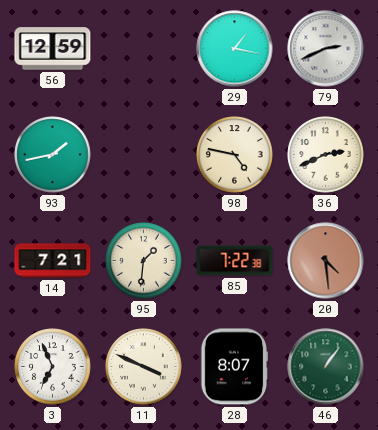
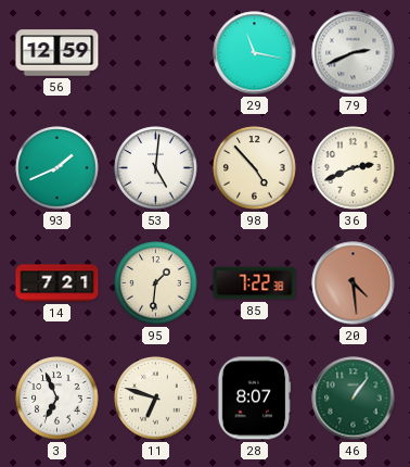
29: 1:17 -> 11:17 (255, 53)
93: 1:43 -> 1:41 (57, 168)
53: none -> 5:01 (156, 168)
98: 4:47 -> 4:53 (255, 168)
11: 3:49 -> 6:48 (156, 399)
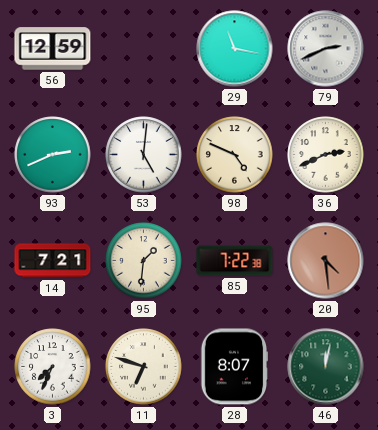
93: 1:41 -> 2:41 (53, 155)
98: 4:53 -> 4:49 (235, 155)
3: 6:56 -> 7:34 (53, 367)
46: 1:06 -> 12:02 (326, 367)
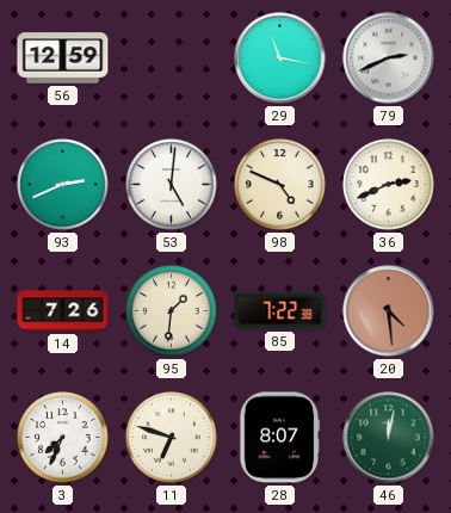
14: 7:21 -> 7:26 (63, 311)
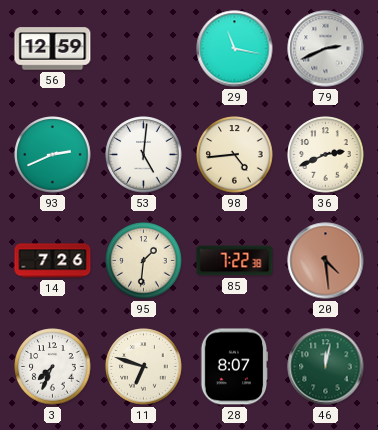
98: 4:49 -> 4:44 (235, 155)
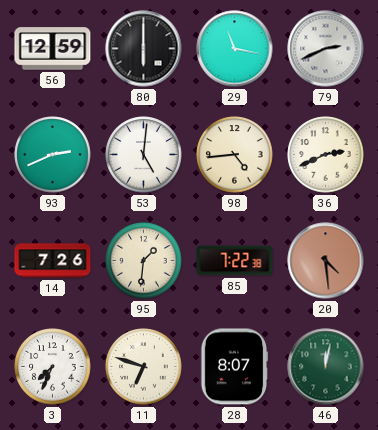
80: none -> 6:00 (144, 49)
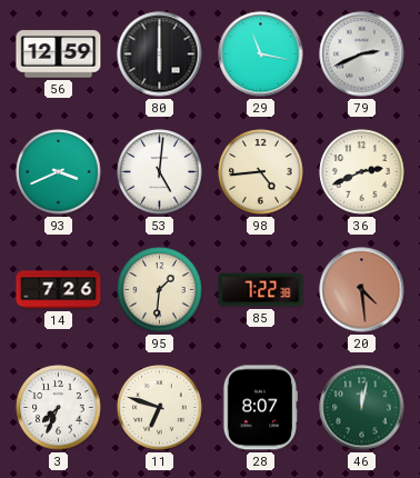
93: 2:41 -> 3:41 (59, 172)
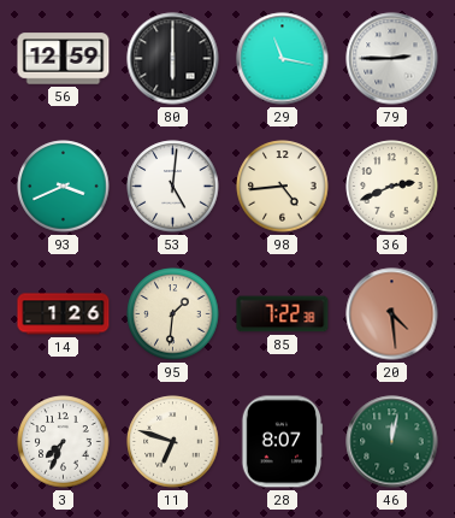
79: 2:41 -> 2:45 (392, 59)
14: 7:26 -> 1:26 (64, 314)
